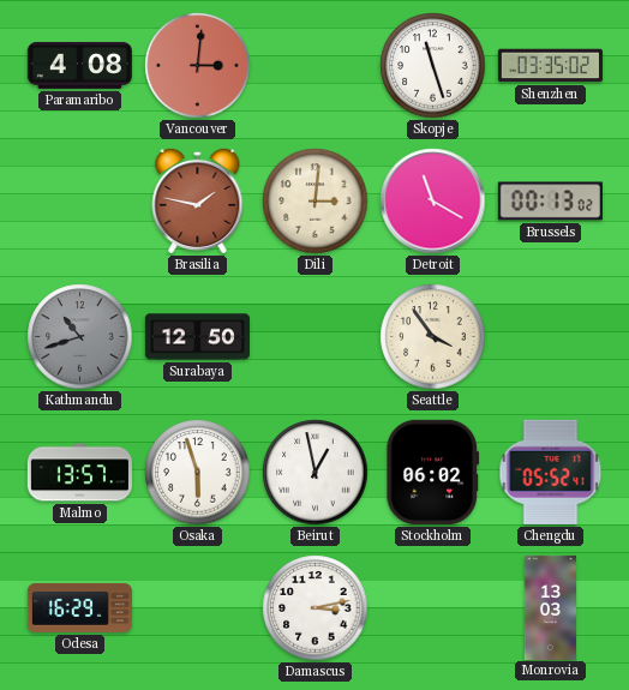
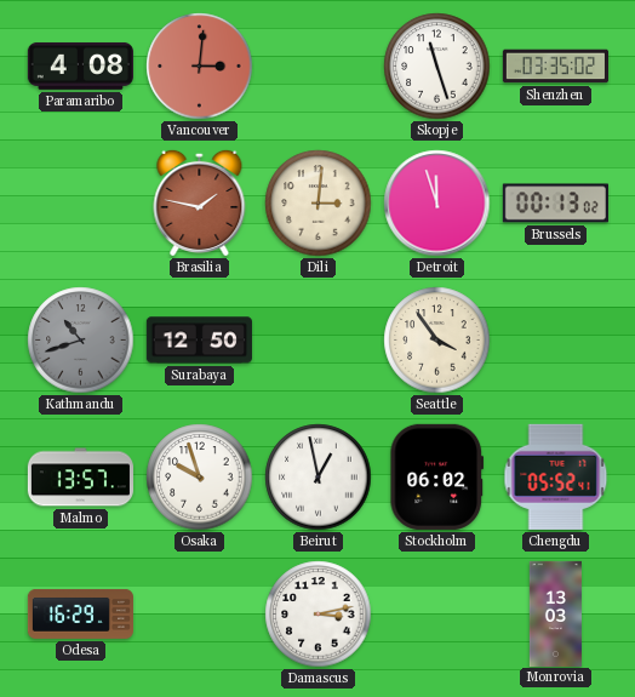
Detroit: 11:20 -> 11:57 (437, 204)
Osaka: 5:57 -> 9:57 (200, 478)
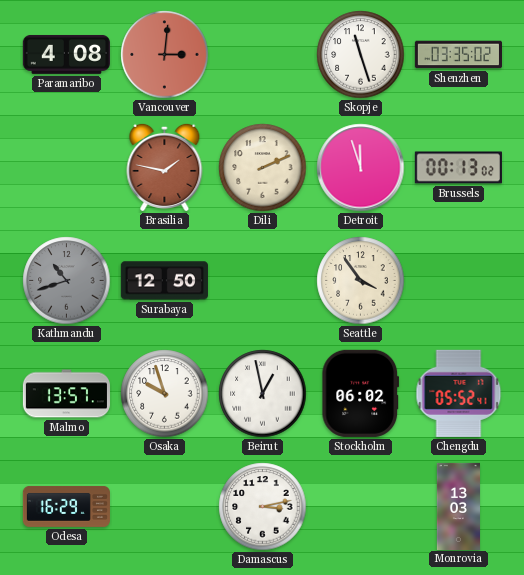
Dili: 3:01 -> 2:11 (263, 168)
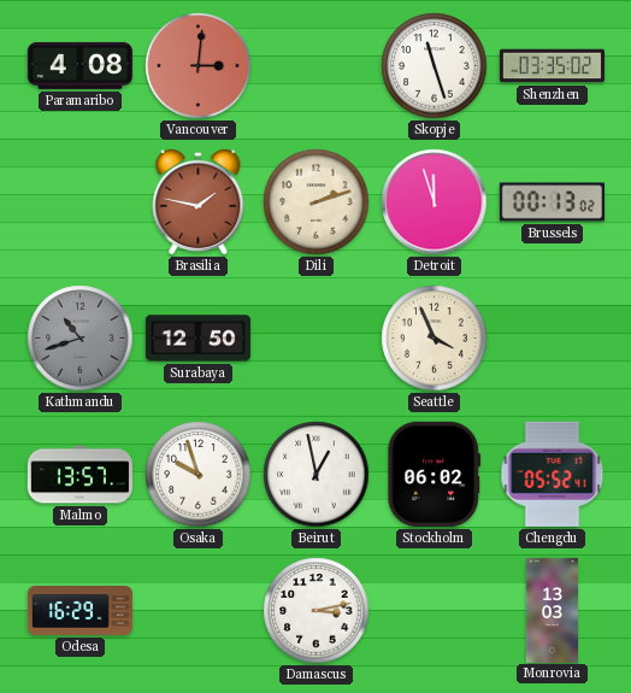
Dili: 2:11 -> 2:12 (317, 202)
Seattle: 3:54 -> 3:56 (435, 339)
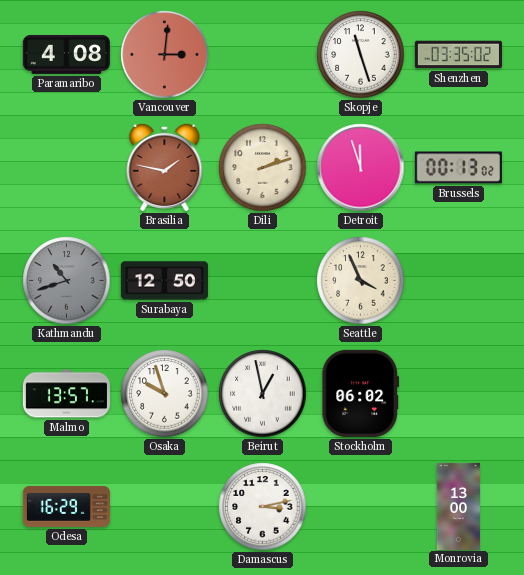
Chengdu: 05:52 -> none (553, 474)
Monrovia: 13:03 -> 13:00 (458, 506)
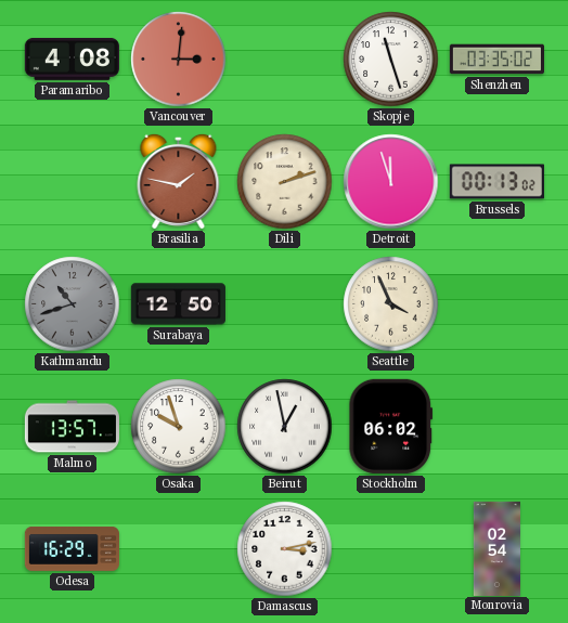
Monrovia: 13:00 -> 02:54 (496, 548)
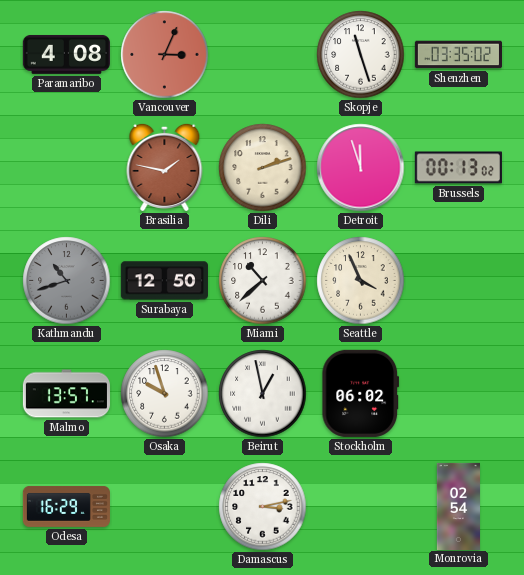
Vancouver: 3:01 -> 3:04 (165, 55)
Miami: none -> 10:38 (263, 281)
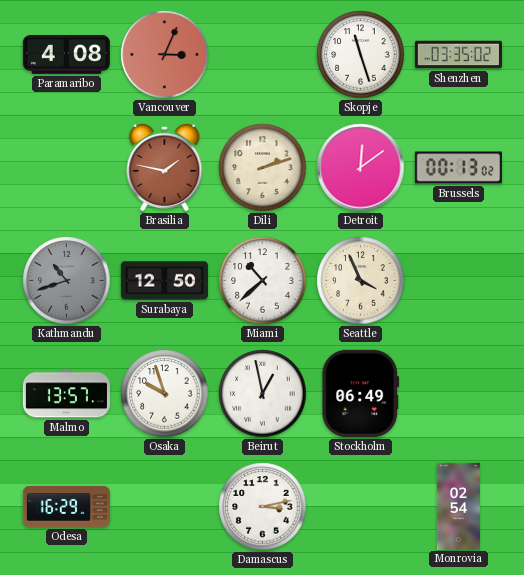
Detroit: 11:57 -> 12:09 (361, 168)
Stockholm: 06:02 -> 06:49 (361, 393)
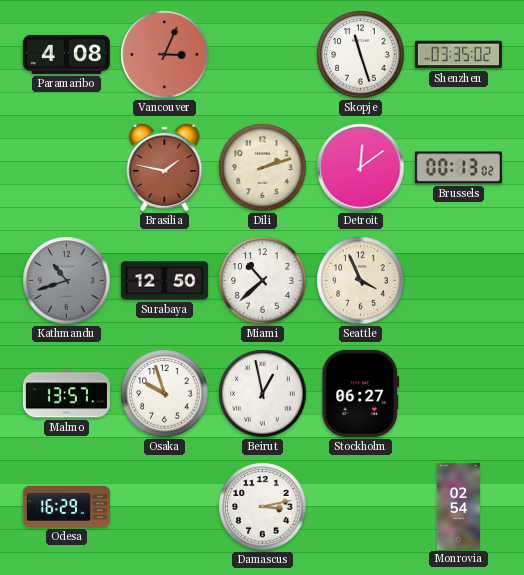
Stockholm: 06:49 -> 06:27 (361, 393)
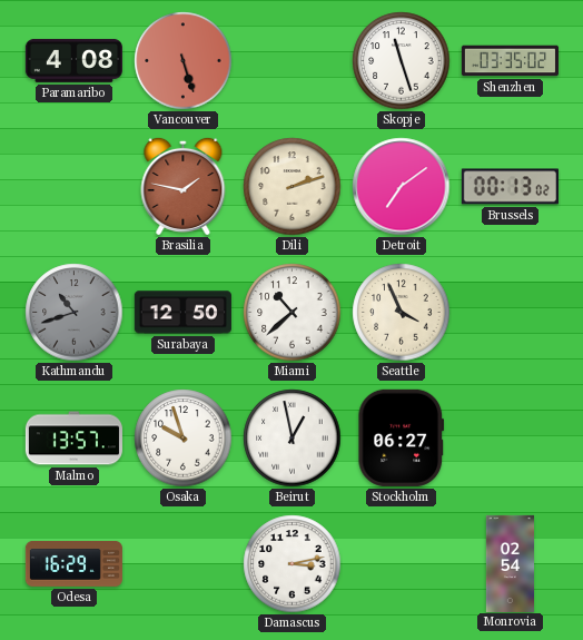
Vancouver: 3:04 -> 5:27 (184, 61)
Detroit: 12:09 -> 7:09 (402, 187)
